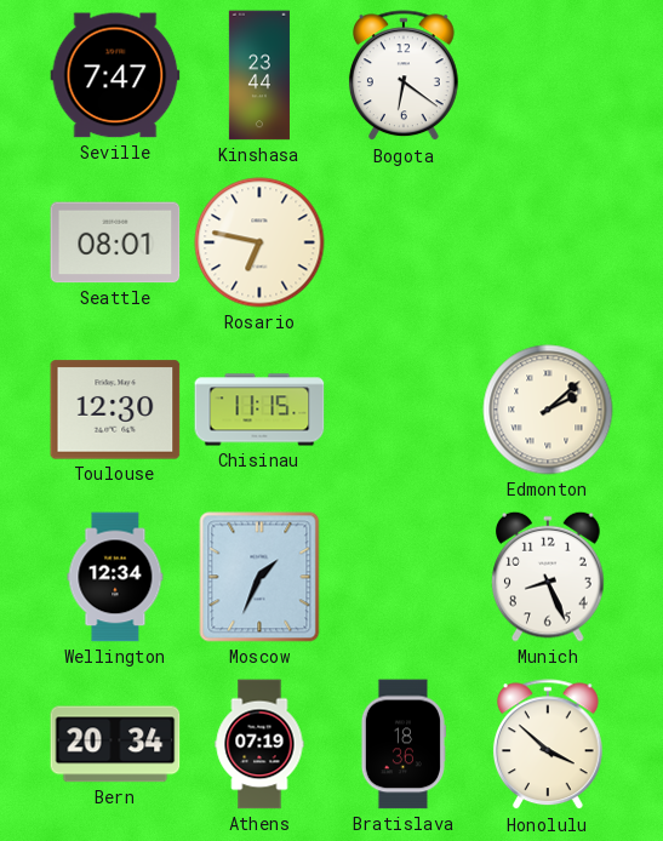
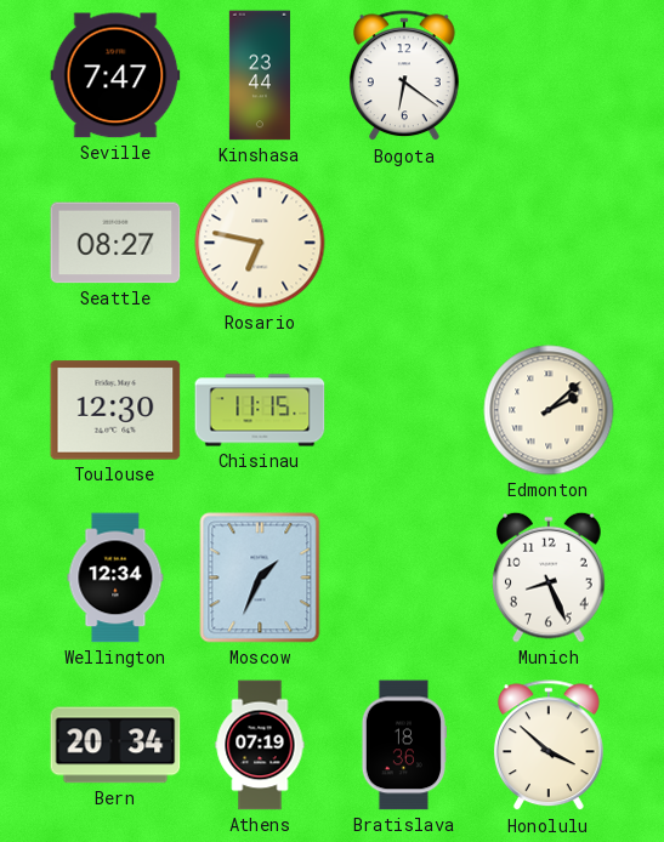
Seattle: 08:01 -> 08:27 (115, 243)
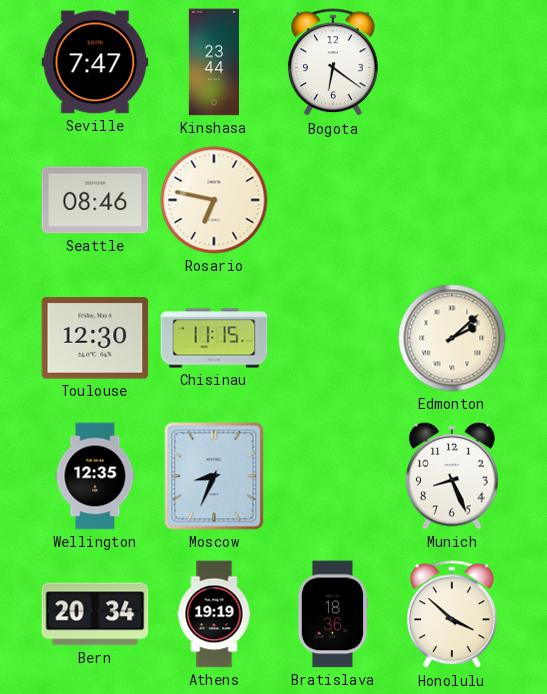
Seattle: 08:27 -> 08:46 (95, 200)
Wellington: 12:34 -> 12:35 (95, 476)
Moscow: 1:34 -> 8:34 (214, 476)
Athens: 07:19 -> 19:19 (214, 614)
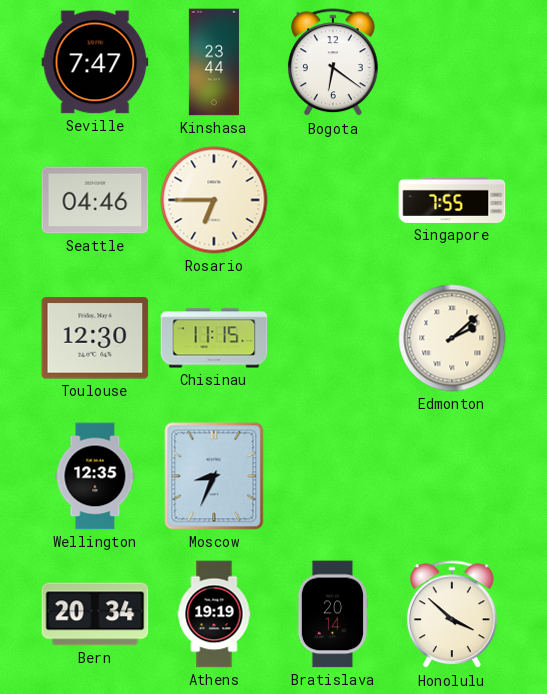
Seattle: 08:46 -> 04:46 (95, 200)
Rosario: 6:47 -> 6:45 (214, 200)
Singapore: none -> 7:55 (452, 200)
Munich: 8:26 -> none (452, 476)
Bratislava: 18:36 -> 20:14 (332, 614)
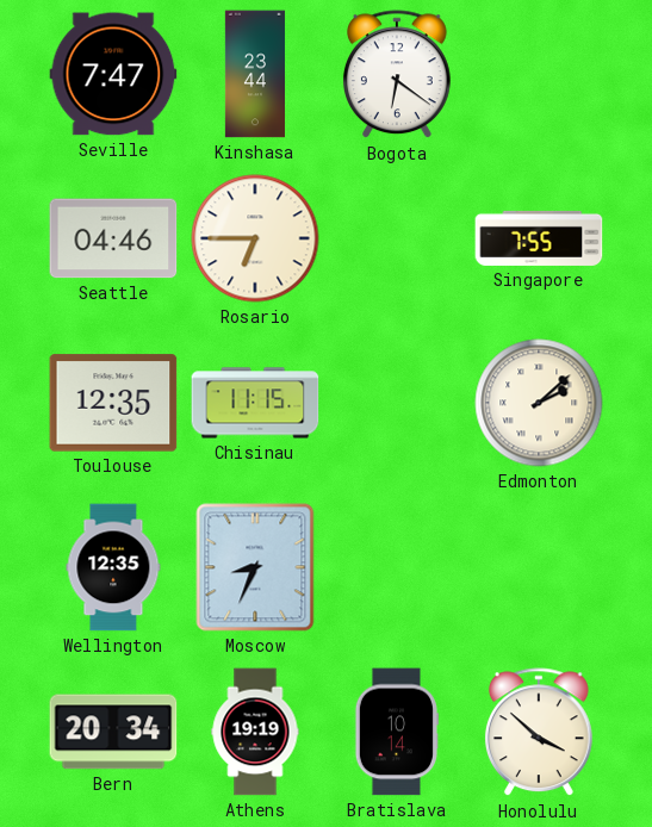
Toulouse: 12:30 -> 12:35 (113, 403)
Bratislava: 20:14 -> 10:14 (396, 732)
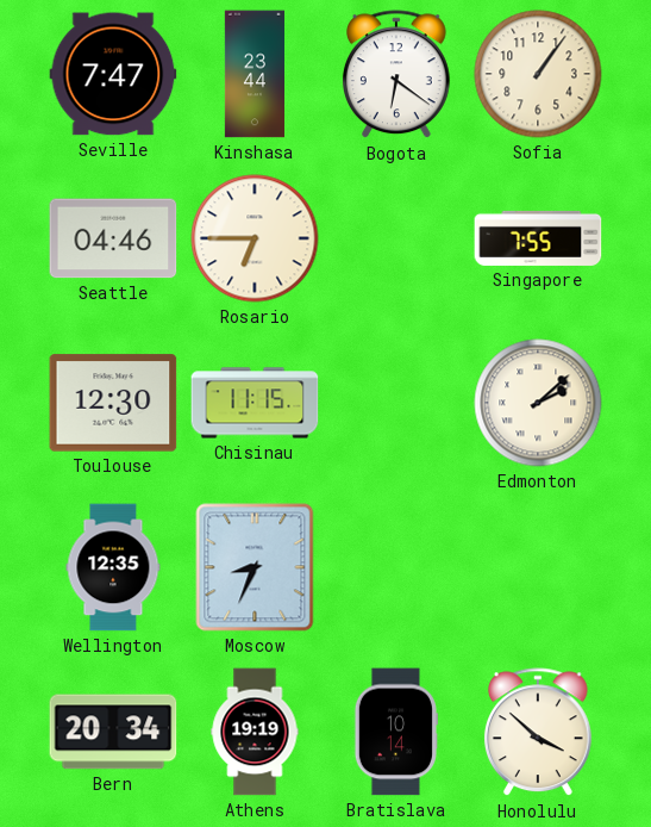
Sofia: none -> 1:06 (538, 74)
Toulouse: 12:35 -> 12:30 (113, 403)
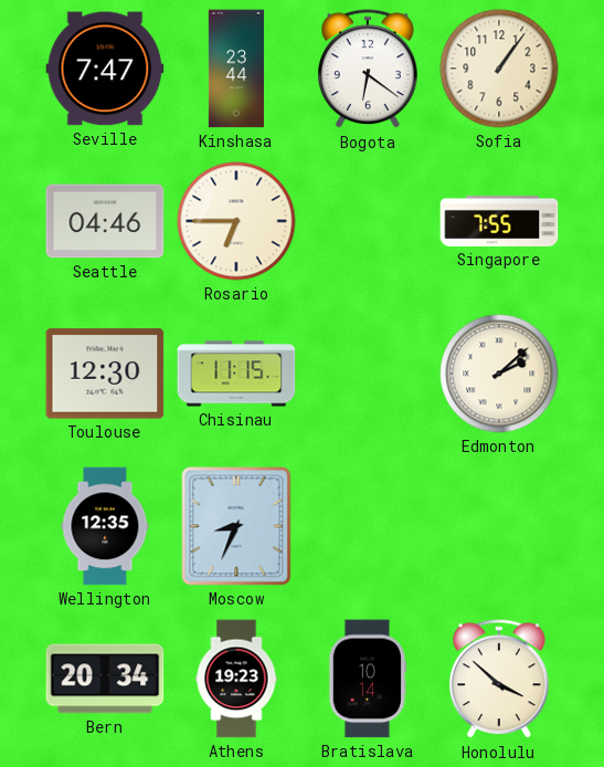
Athens: 19:19 -> 19:23 (236, 679)
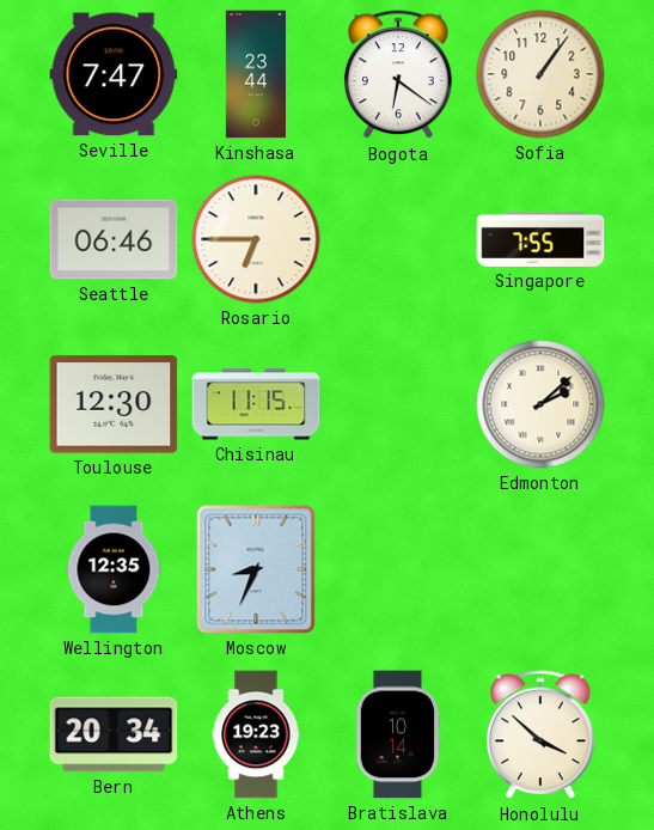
Seattle: 04:46 -> 06:46 (114, 239)
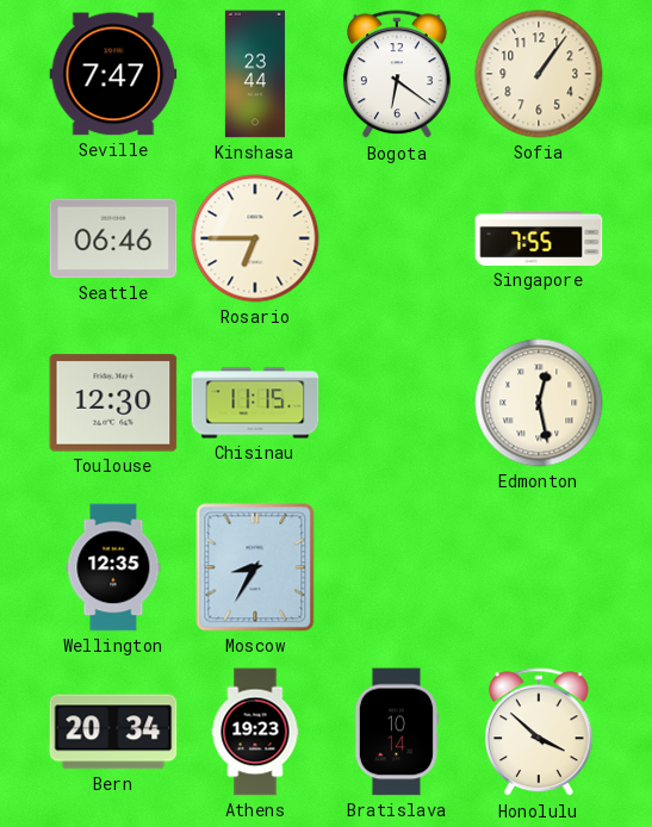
Edmonton: 2:08 -> 12:28 (539, 403)
Moscow: 8:34 -> 8:35 (255, 567)
